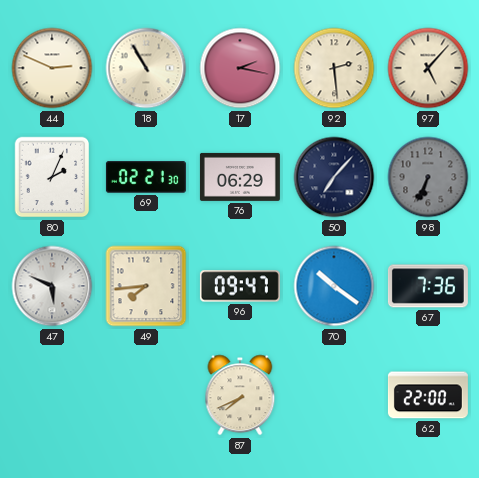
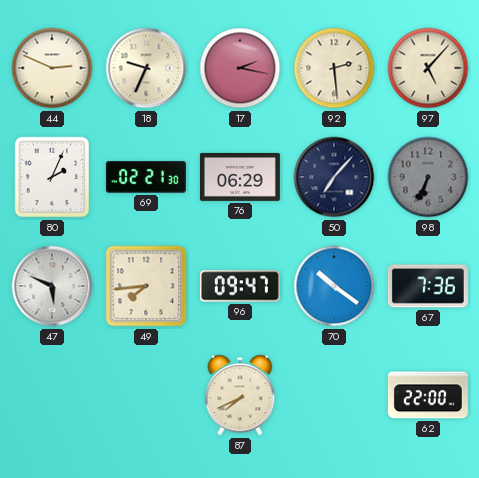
18: 10:55 -> 9:34 (146, 68)
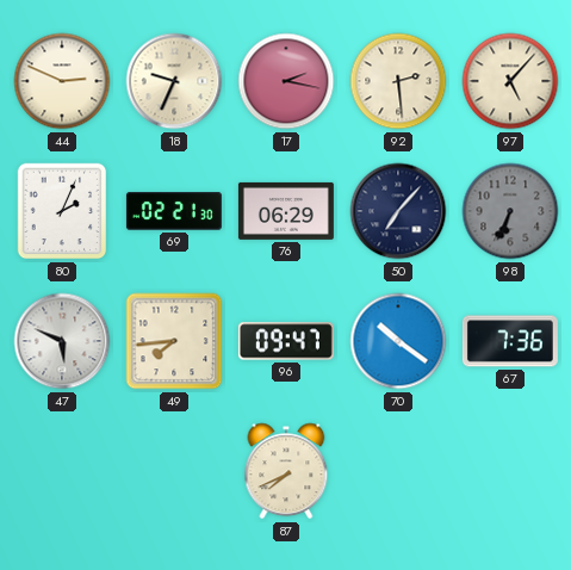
62: 22:00 -> none (428, 395)
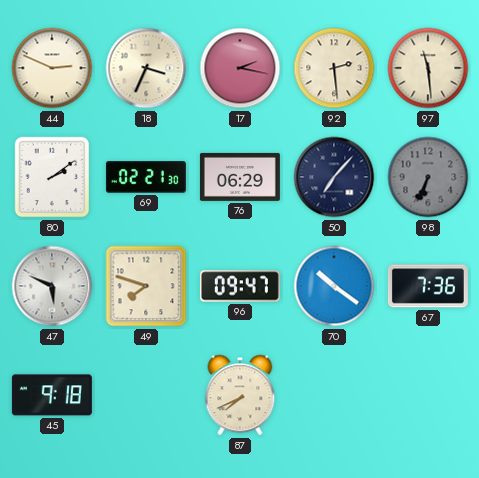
18: 9:34 -> 3:34 (146, 68)
97: 5:07 -> 11:29 (428, 68)
80: 2:04 -> 2:09 (52, 177)
49: 7:44 -> 7:48 (146, 286)
45: none -> 9:18 (52, 395)
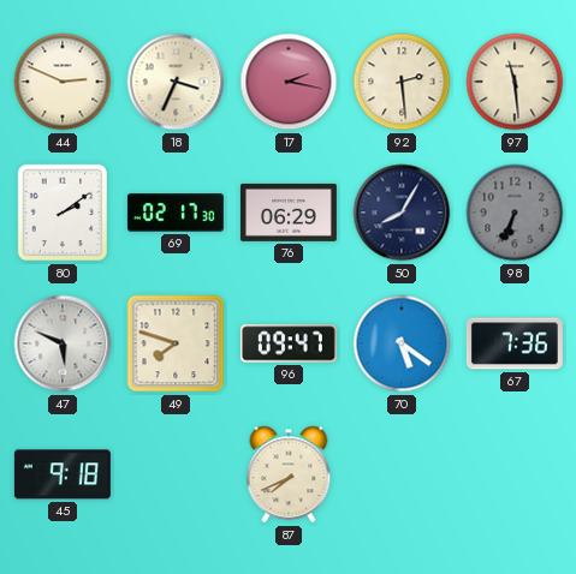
69: 02:21 -> 02:17 (176, 213)
50: 7:07 -> 8:05 (402, 213)
70: 10:21 -> 5:21 (402, 343)
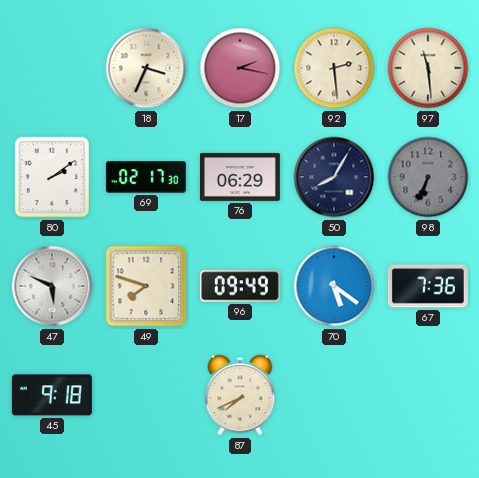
44: 2:49 -> none (63, 82)
96: 09:47 -> 09:49 (240, 286)
